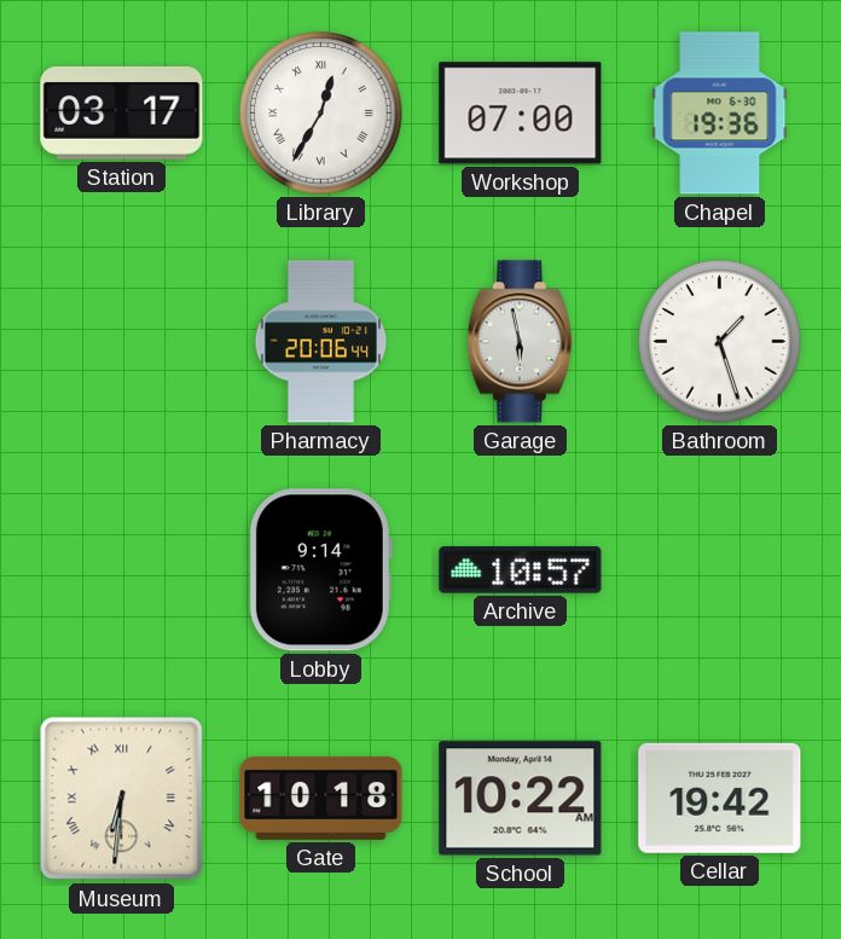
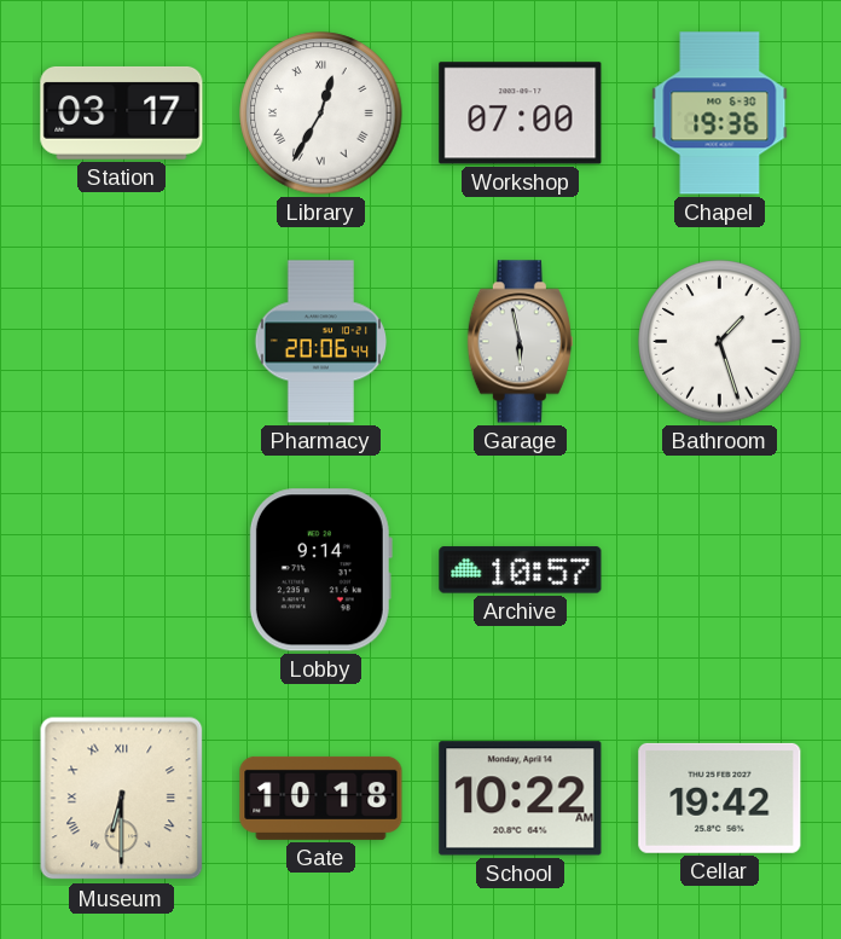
Museum: 6:31 -> 6:30 (122, 799)
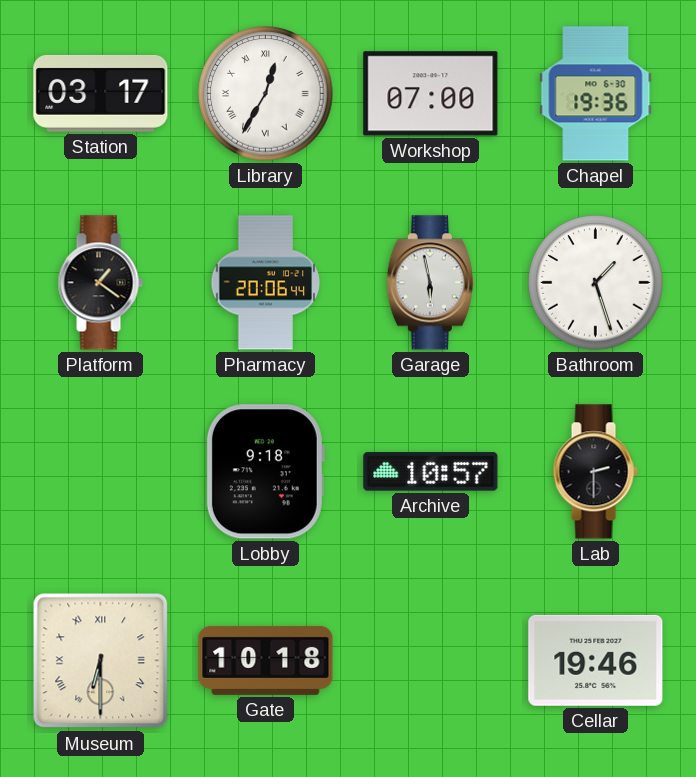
Platform: none -> 1:21 (100, 283)
Lobby: 9:14 -> 9:18 (265, 472)
Lab: none -> 2:30 (595, 472)
School: 10:22 -> none (521, 799)
Cellar: 19:42 -> 19:46 (596, 660)
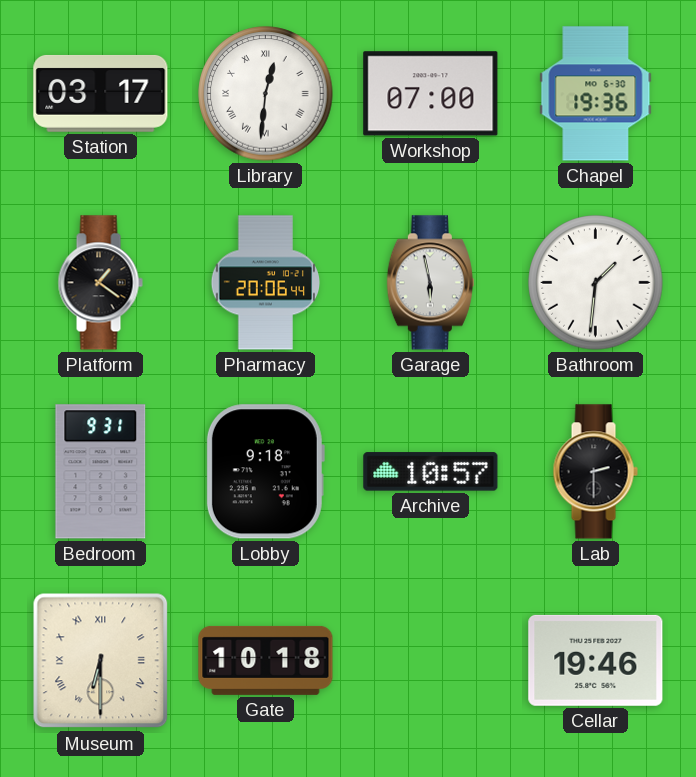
Library: 12:35 -> 12:31 (266, 94)
Bathroom: 1:27 -> 1:31 (596, 283)
Bedroom: none -> 9:31 (101, 472)
